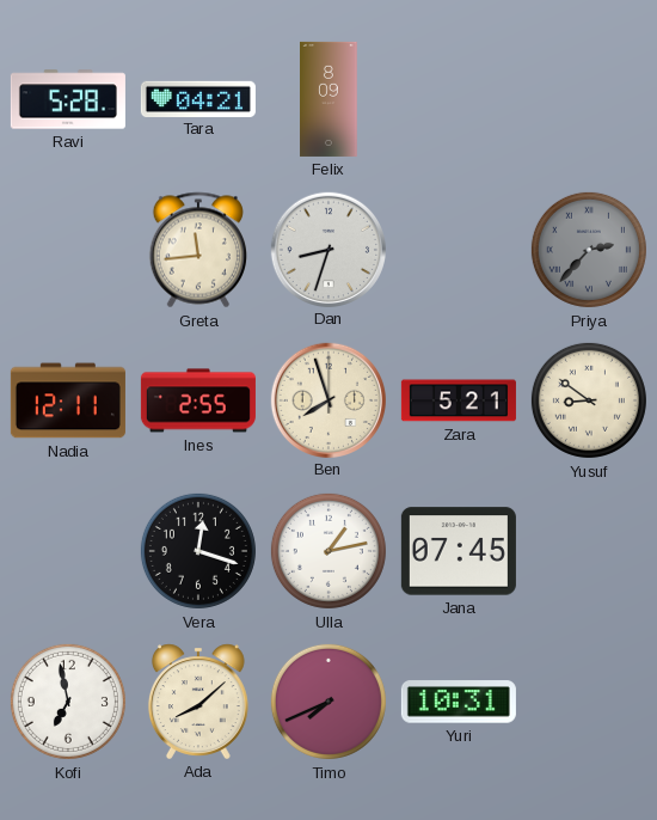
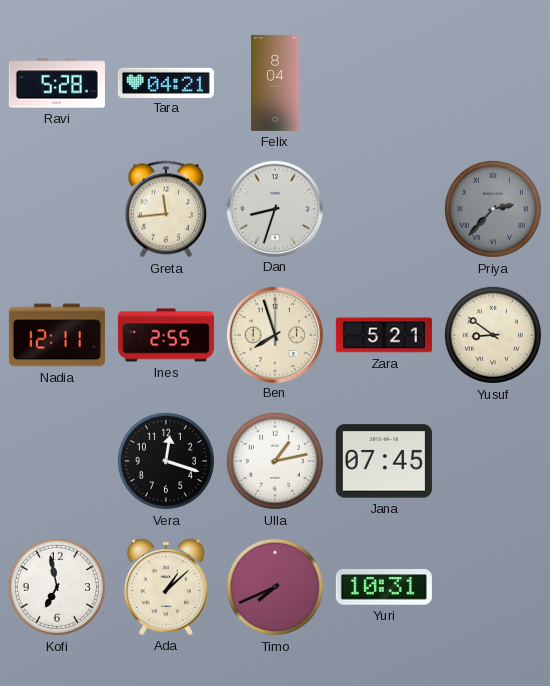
Felix: 8:09 -> 8:04 (275, 83)
Ada: 8:08 -> 1:08 (166, 587)
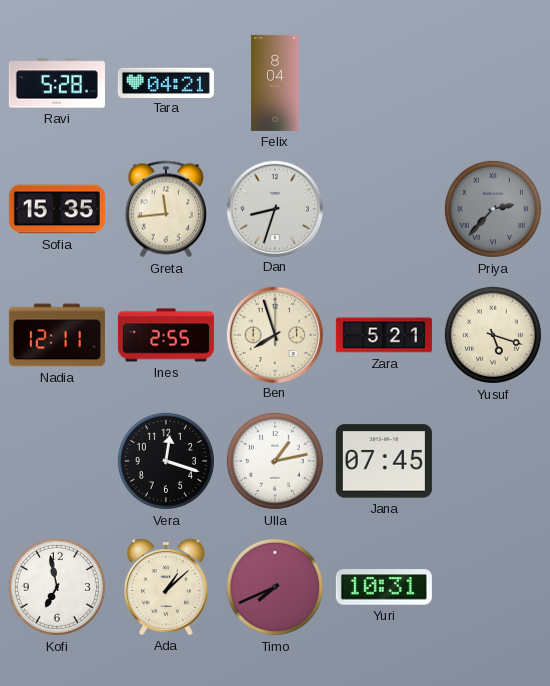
Sofia: none -> 15:35 (57, 209)
Yusuf: 8:51 -> 5:18 (493, 335)
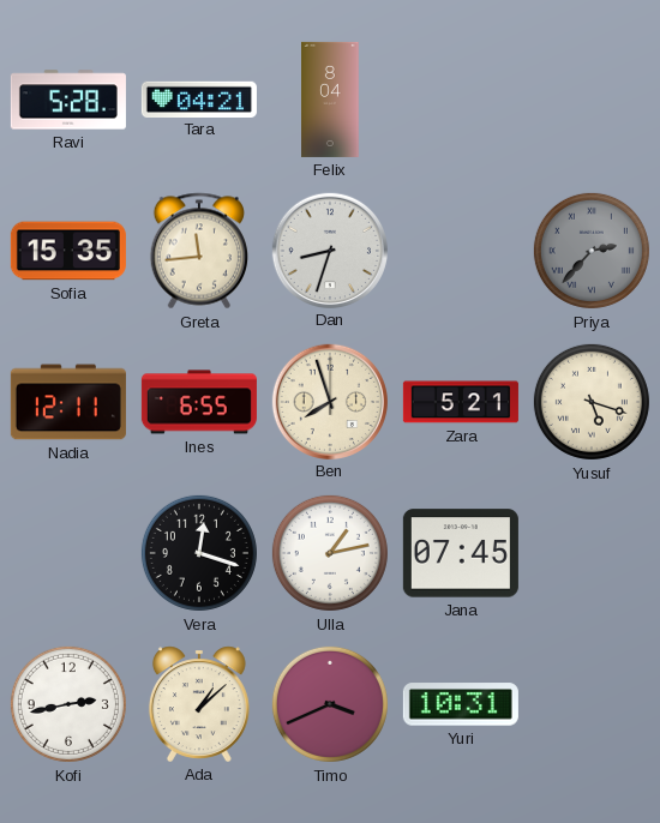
Ines: 2:55 -> 6:55 (199, 402)
Kofi: 6:58 -> 2:43 (68, 704)
Timo: 7:41 -> 3:41 (330, 704)
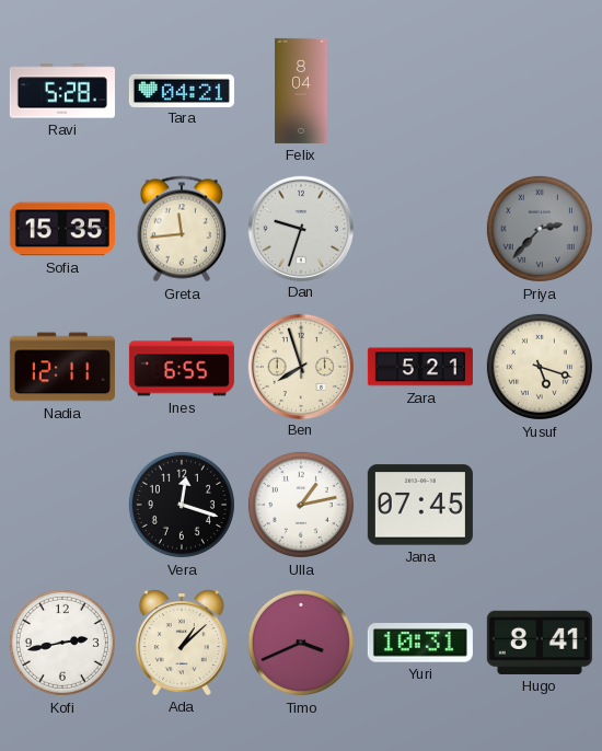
Dan: 8:33 -> 9:33 (300, 228)
Hugo: none -> 8:41 (540, 643)
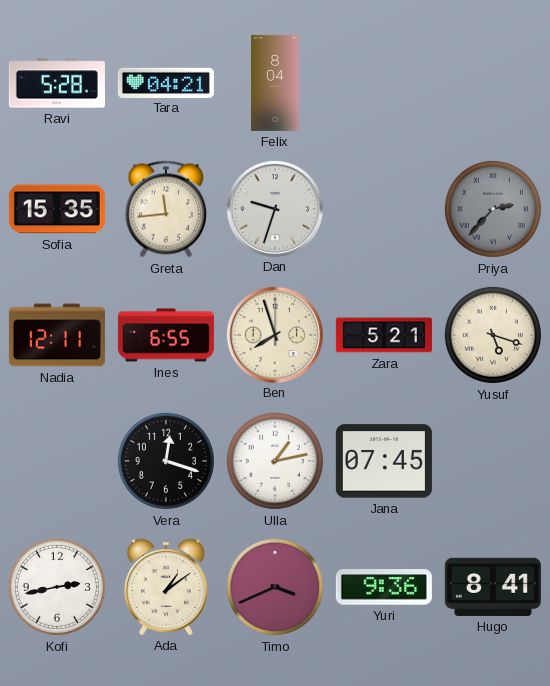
Ada: 1:08 -> 1:09 (166, 587)
Yuri: 10:31 -> 9:36 (384, 587)
